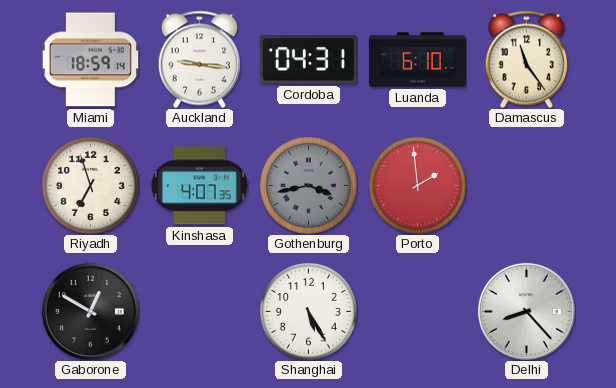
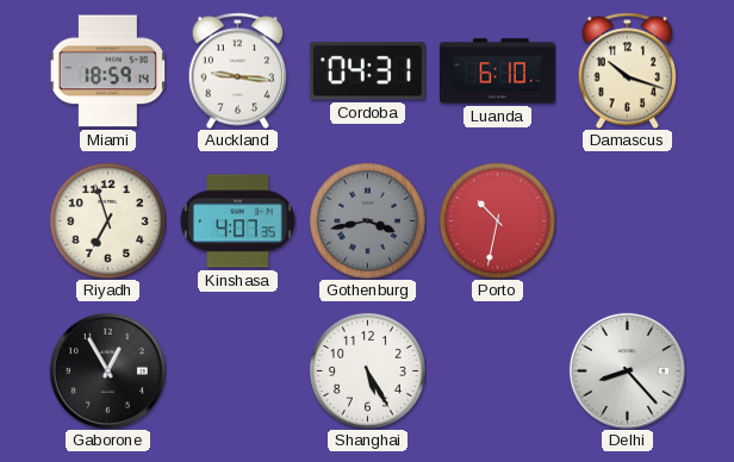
Damascus: 11:24 -> 10:18 (627, 70)
Porto: 1:59 -> 10:32 (497, 220)
Gaborone: 12:50 -> 12:55 (107, 370)
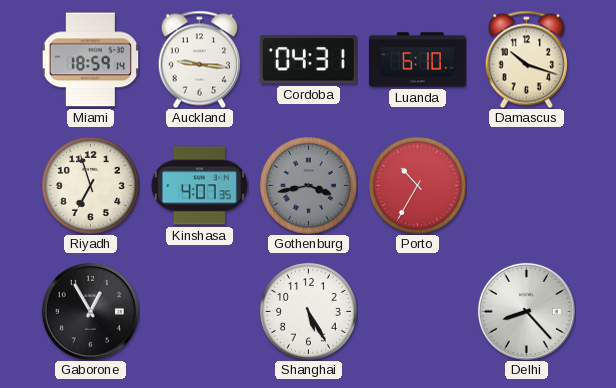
Porto: 10:32 -> 10:35 (417, 185)
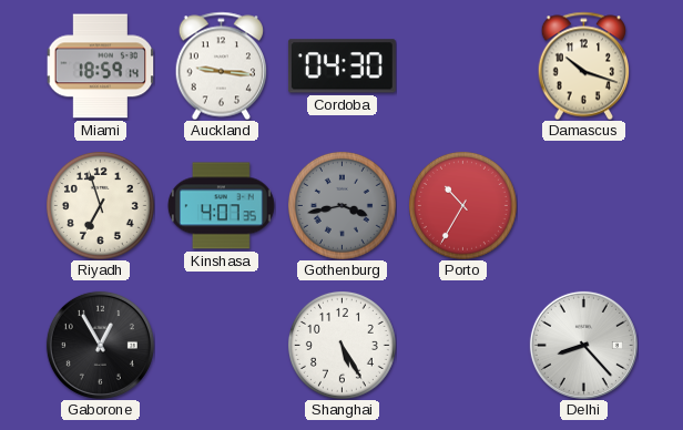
Cordoba: 04:31 -> 04:30 (341, 66)
Luanda: 6:10 -> none (417, 60)
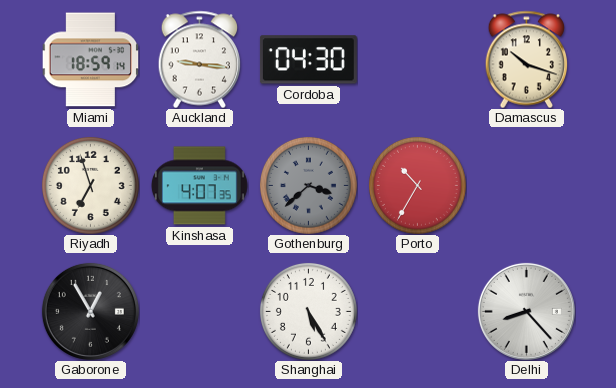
Gothenburg: 3:43 -> 3:38 (308, 185)
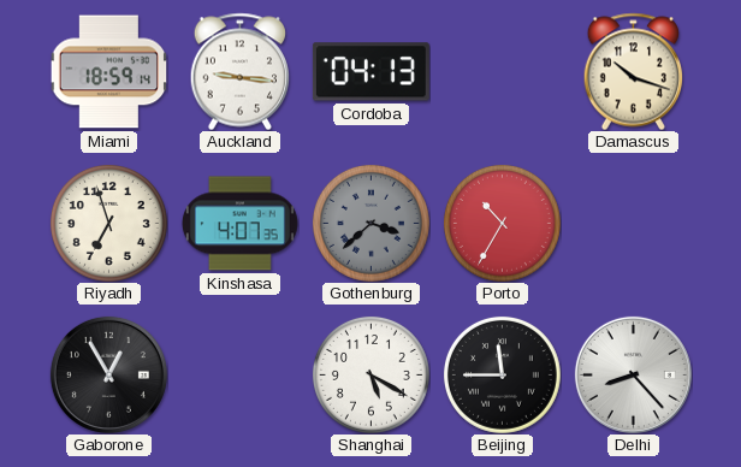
Cordoba: 04:30 -> 04:13 (370, 72)
Shanghai: 5:25 -> 5:20 (370, 374)
Beijing: none -> 11:45 (502, 374)
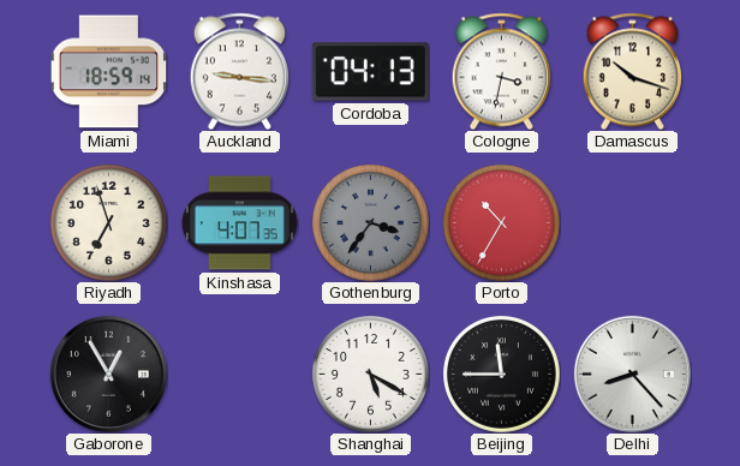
Cologne: none -> 3:32 (501, 71)
Gothenburg: 3:38 -> 3:36 (370, 222)
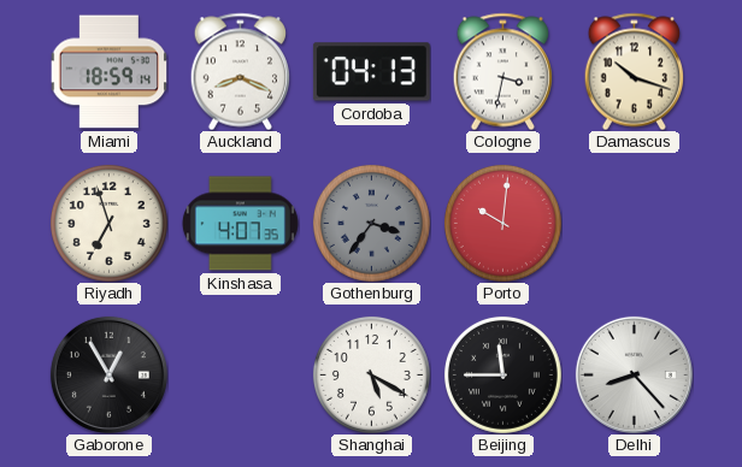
Auckland: 9:16 -> 8:19 (240, 71)
Porto: 10:35 -> 10:01 (502, 223)
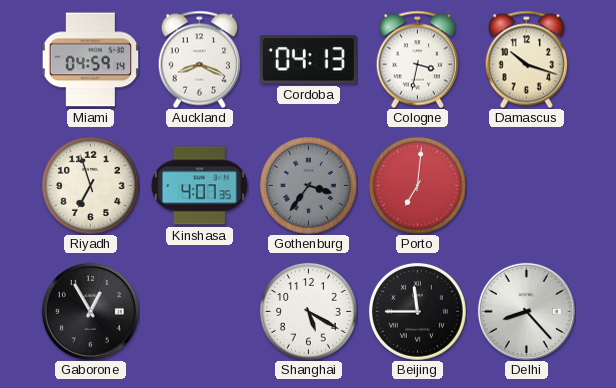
Miami: 18:59 -> 04:59 (90, 60)
Porto: 10:01 -> 7:01 (417, 185)
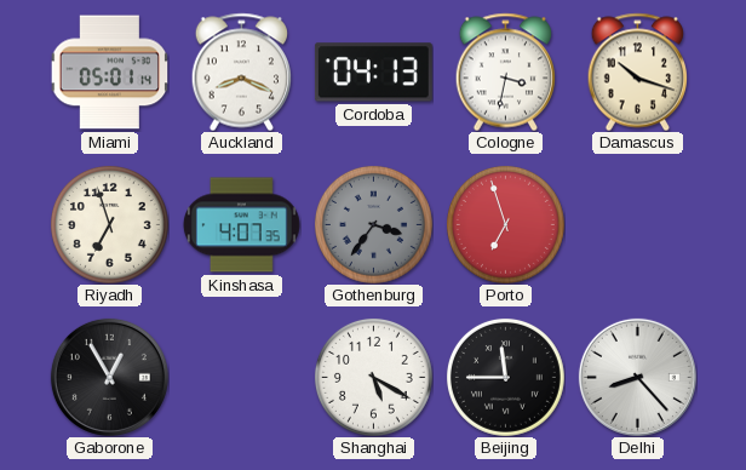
Miami: 04:59 -> 05:01 (109, 73)
Porto: 7:01 -> 6:57 (505, 224)
